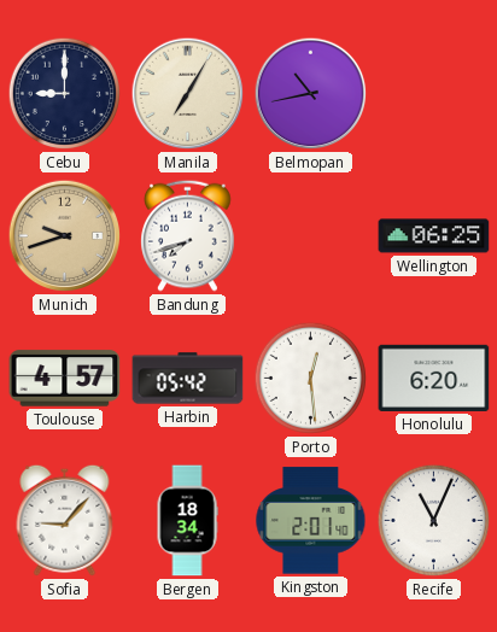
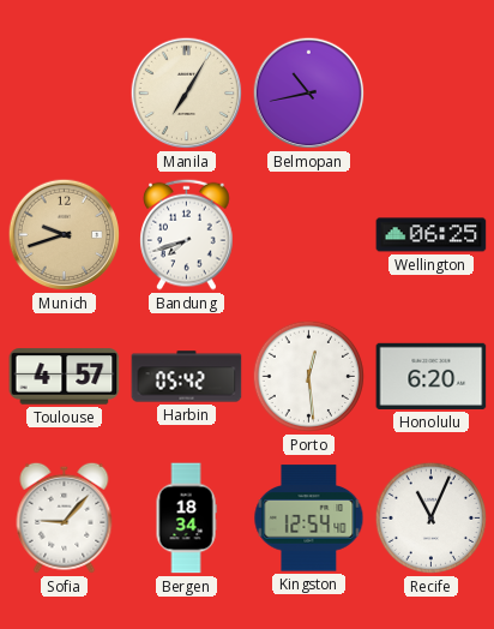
Cebu: 9:00 -> none (65, 94)
Kingston: 2:01 -> 12:54 (309, 519)
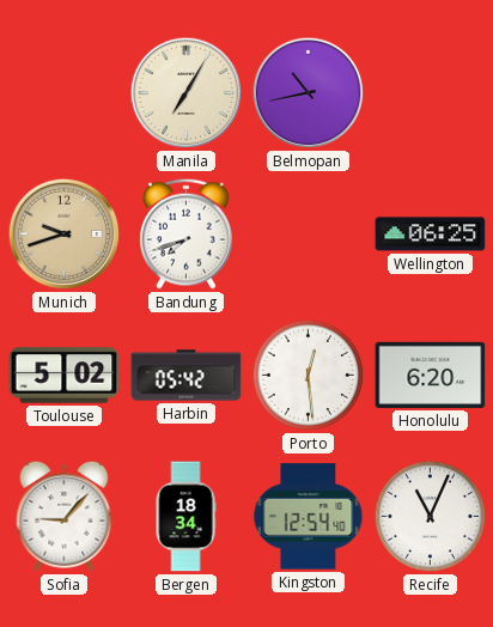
Toulouse: 4:57 -> 5:02 (65, 376)
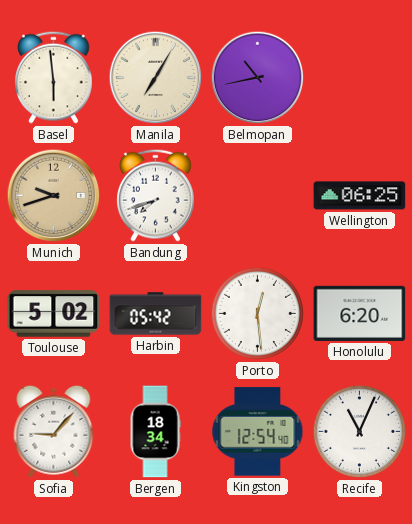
Basel: none -> 5:59 (54, 77)
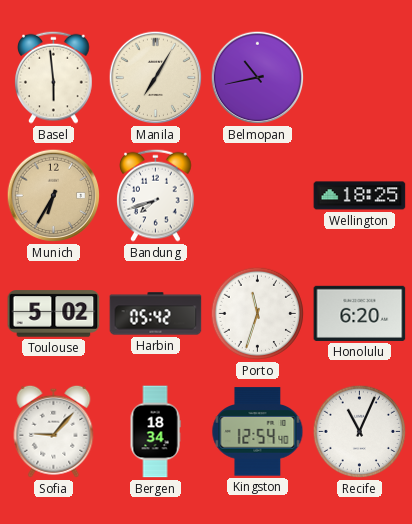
Munich: 9:42 -> 6:35 (54, 196)
Wellington: 06:25 -> 18:25 (360, 196)
Porto: 12:29 -> 11:33 (258, 314)
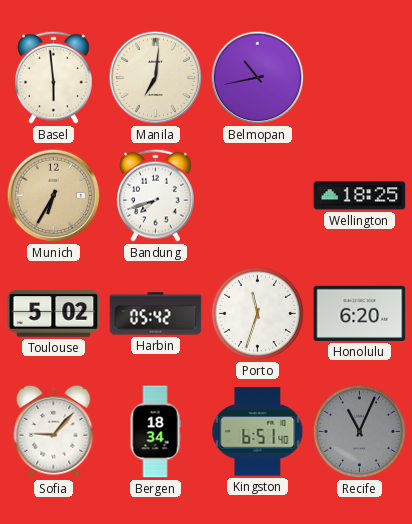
Manila: 7:05 -> 7:01 (156, 78)
Kingston: 12:54 -> 6:51 (258, 432)
Recife dial: white -> grey (360, 432)
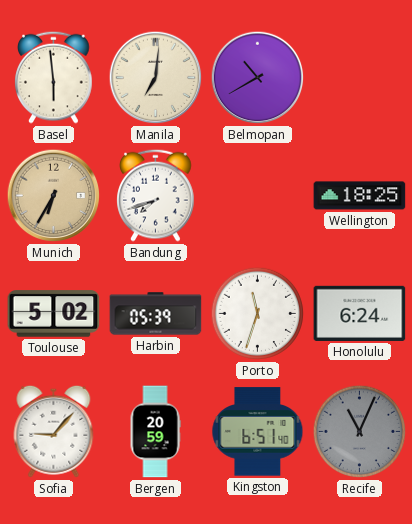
Belmopan: 10:43 -> 10:40 (258, 78)
Harbin: 05:42 -> 05:39 (156, 314)
Honolulu: 6:20 -> 6:24 (360, 313)
Bergen: 18:34 -> 20:59 (155, 432)
